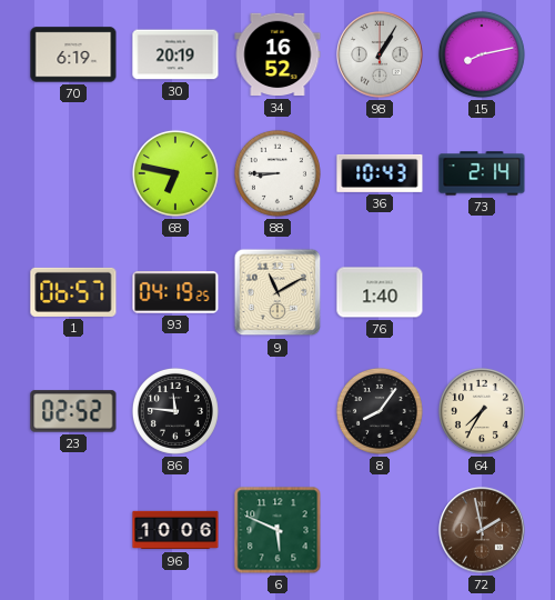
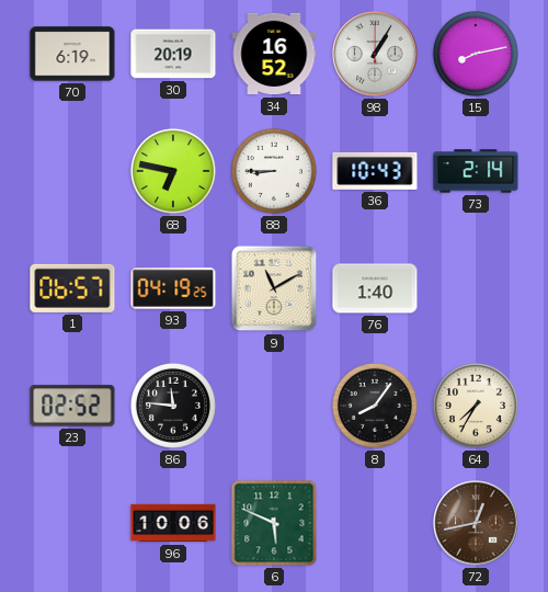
72: 1:58 -> 12:43 (476, 523)
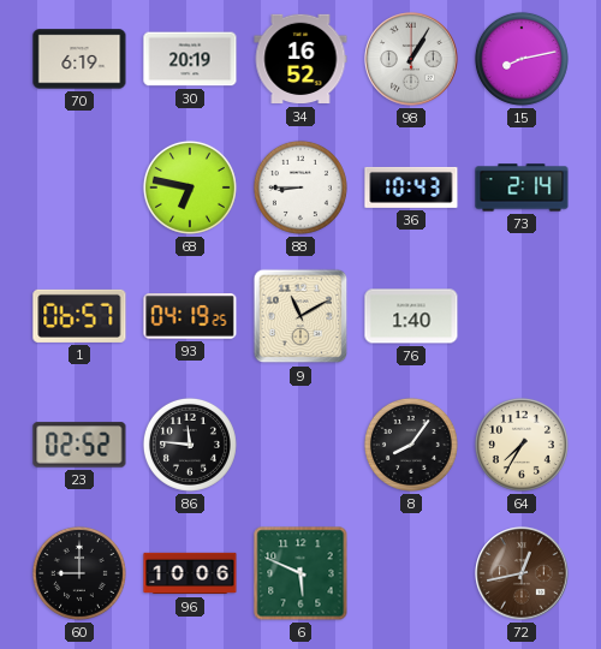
60: none -> 9:00 (79, 573)
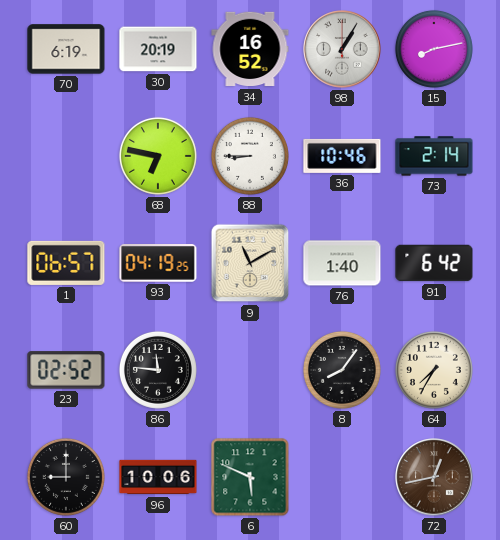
36: 10:43 -> 10:46 (342, 156)
91: none -> 6:42 (434, 263)
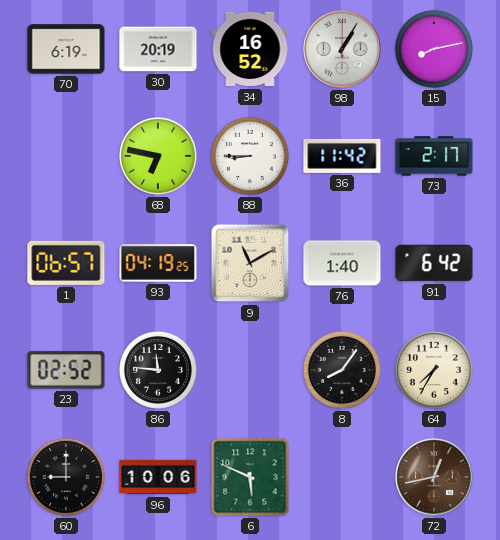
36: 10:46 -> 11:42 (342, 156)
73: 2:14 -> 2:17 (434, 156)
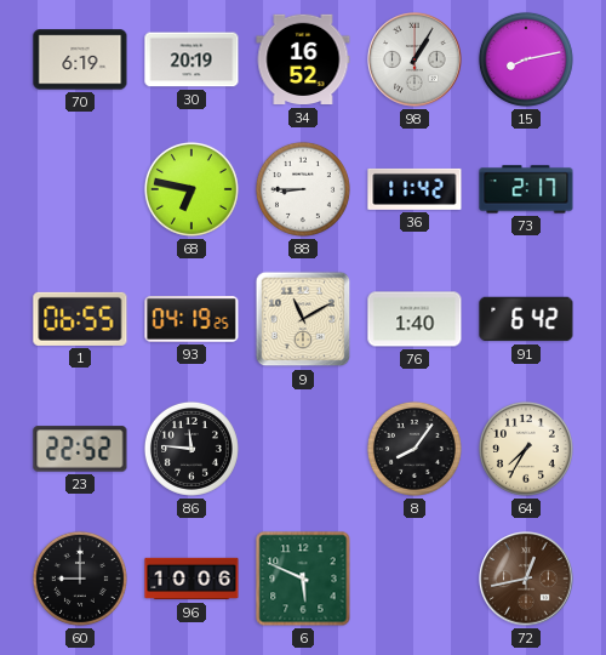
1: 06:57 -> 06:55 (80, 319)
23: 02:52 -> 22:52 (80, 449)
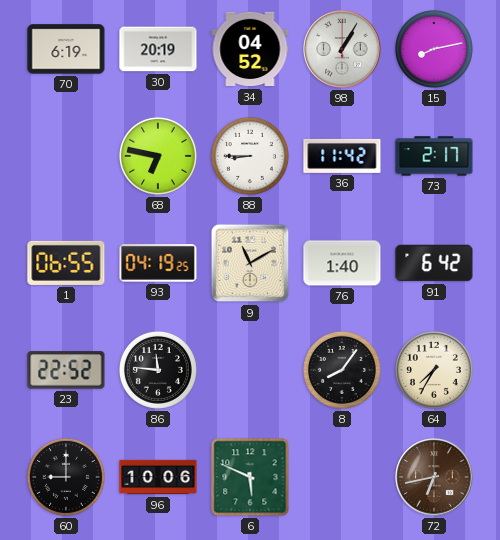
34: 16:52 -> 04:52 (250, 49)
72: 12:43 -> 6:43 (434, 477)
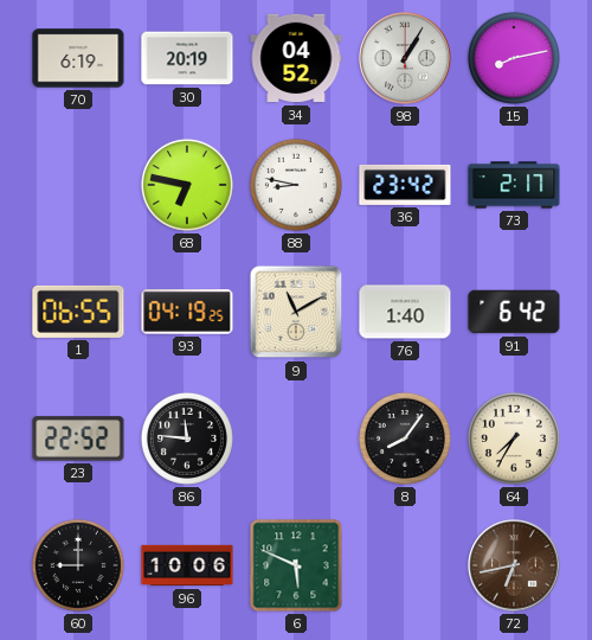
88: 8:45 -> 8:47 (296, 185)
36: 11:42 -> 23:42 (405, 185)
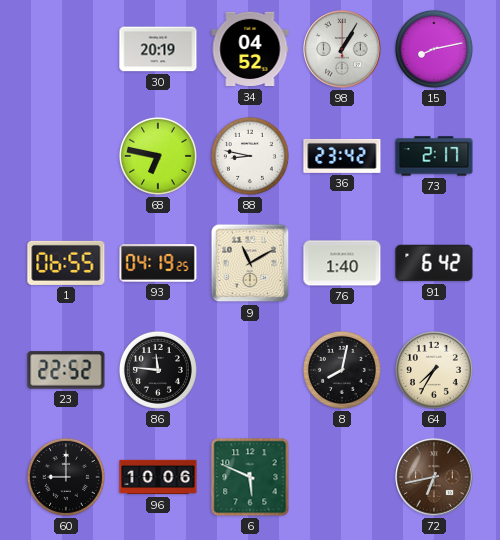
70: 6:19 -> none (78, 58)
8: 8:06 -> 8:02 (342, 370)
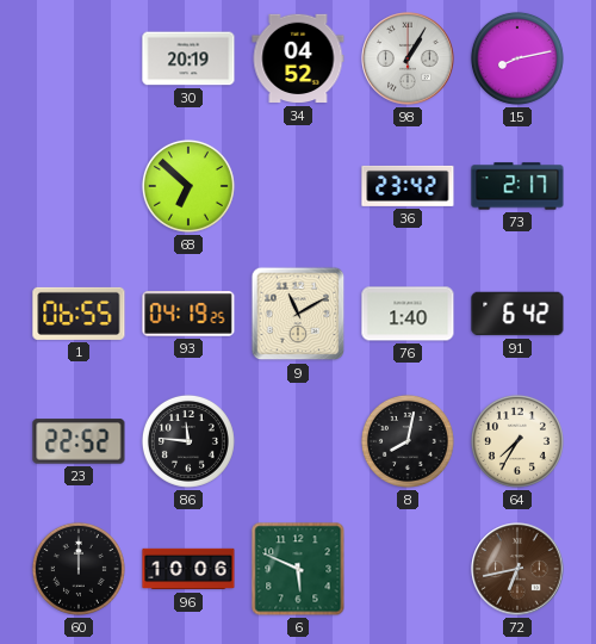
68: 6:47 -> 6:52 (188, 186)
88: 8:47 -> none (250, 156)
60: 9:00 -> 12:00 (79, 569)
